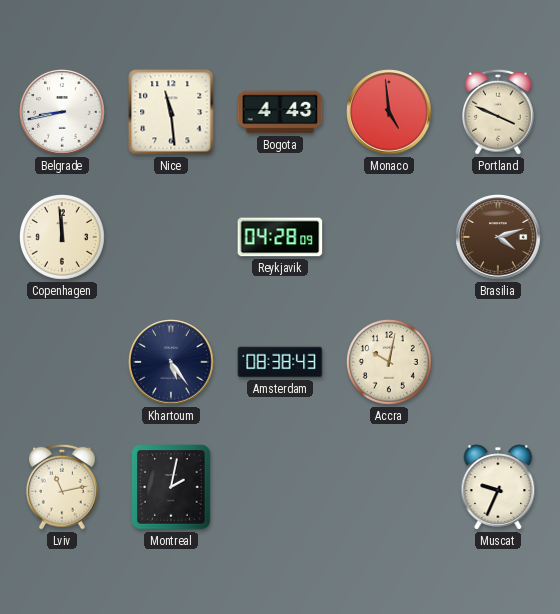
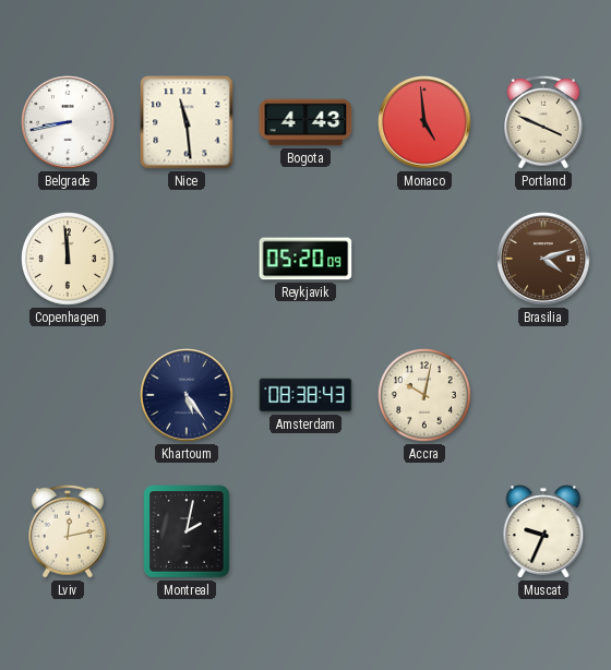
Reykjavik: 04:28 -> 05:20 (305, 259)
Lviv: 11:13 -> 12:13 (69, 531)
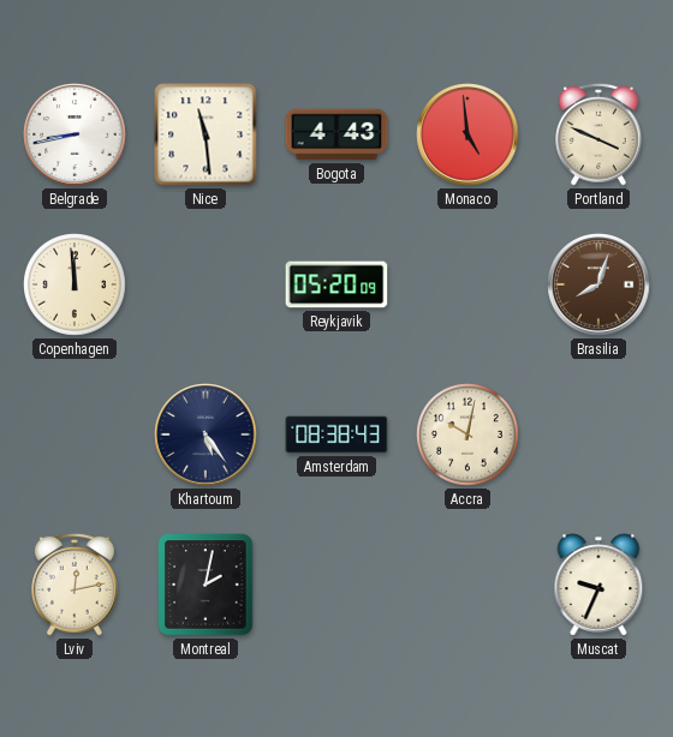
Brasilia: 4:12 -> 8:03 (598, 284)
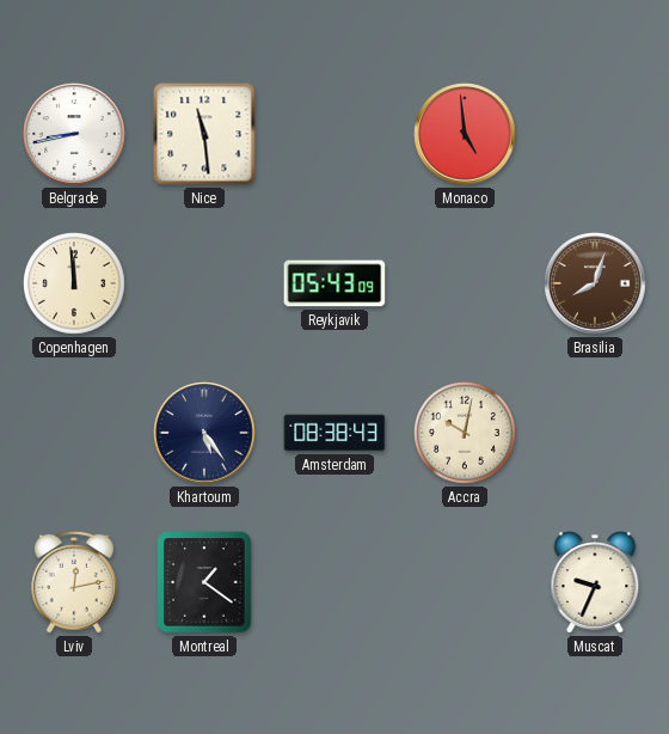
Bogota: 4:43 -> none (336, 134)
Portland: 3:49 -> none (600, 134)
Reykjavik: 05:20 -> 05:43 (334, 283)
Montreal: 2:02 -> 1:21 (204, 582)
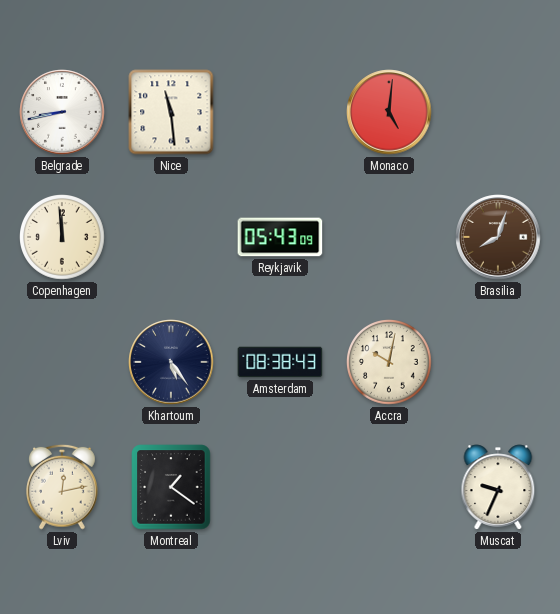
Monaco: 4:59 -> 5:01 (389, 112)
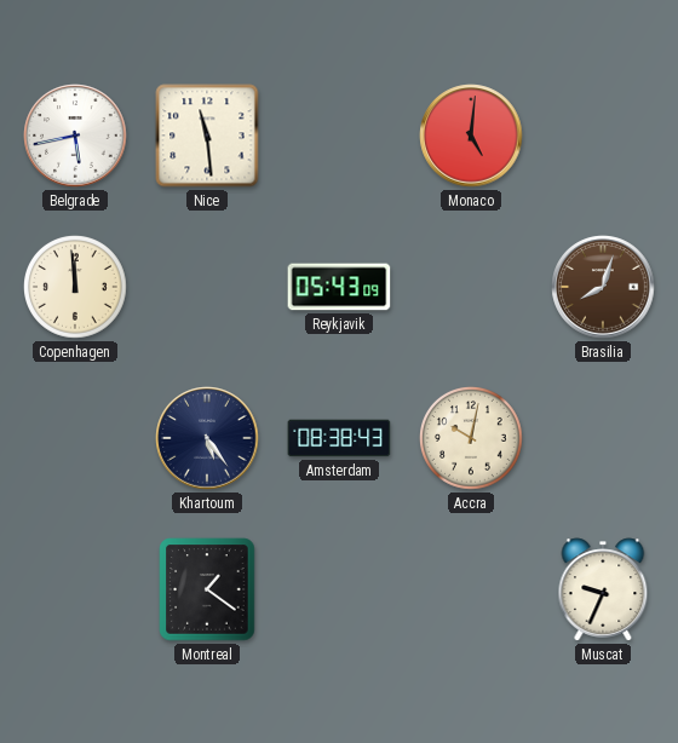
Belgrade: 8:43 -> 5:43 (75, 136)
Lviv: 12:13 -> none (63, 487)
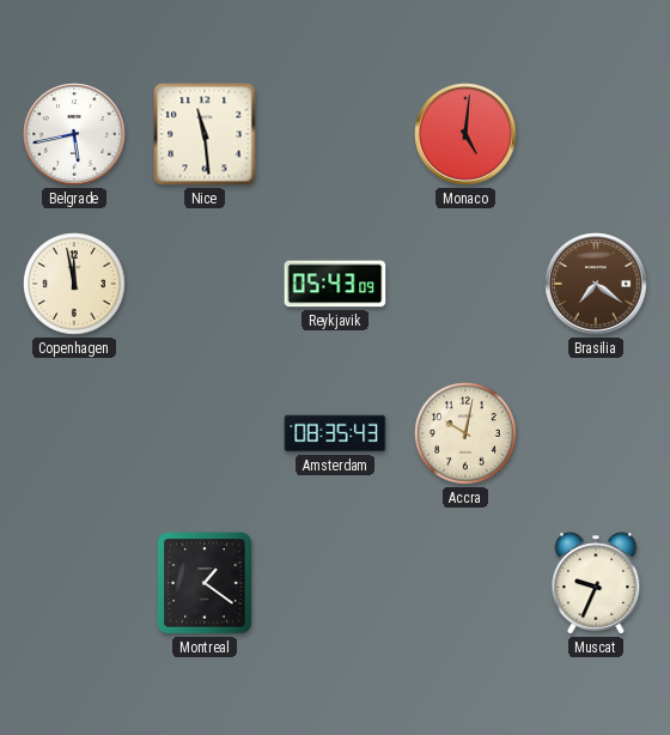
Copenhagen: 11:59 -> 11:58 (75, 285)
Brasilia: 8:03 -> 7:21 (596, 284)
Khartoum: 5:24 -> none (207, 438)
Amsterdam: 08:38 -> 08:35 (335, 433)
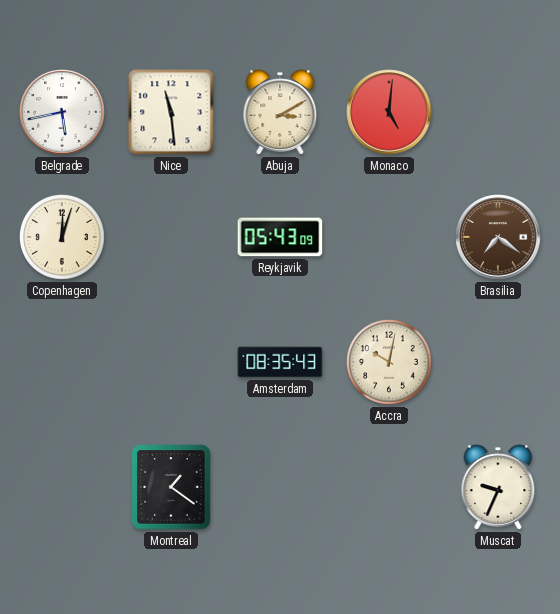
Abuja: none -> 3:10 (280, 112)
Copenhagen: 11:58 -> 12:03 (63, 238)
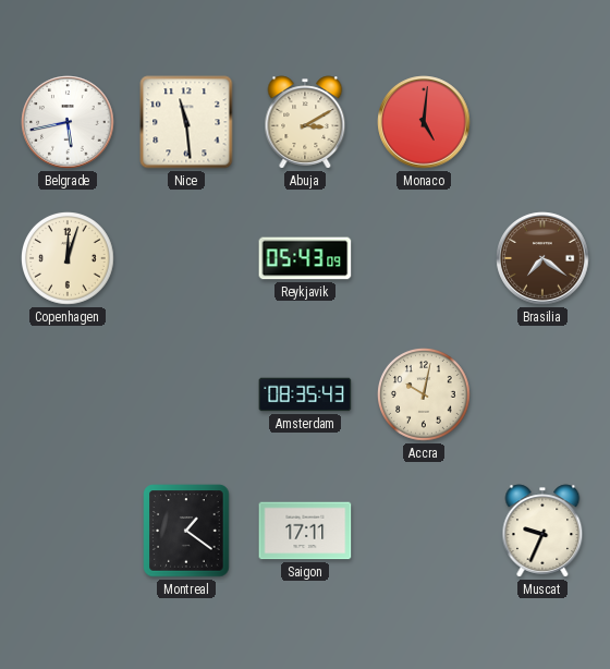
Saigon: none -> 17:11 (305, 531)
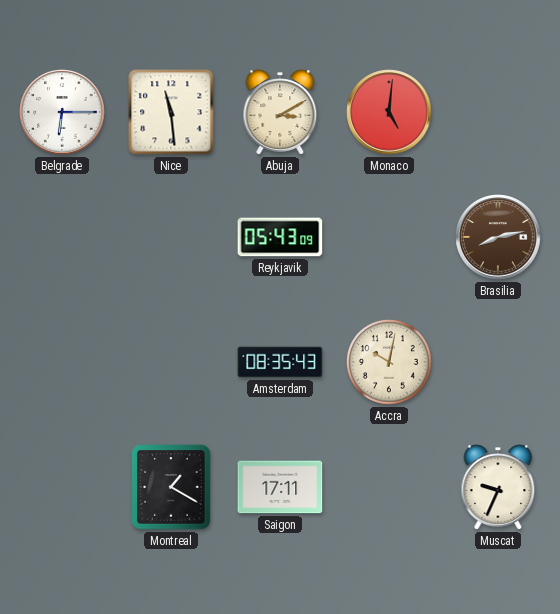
Belgrade: 5:43 -> 6:15 (62, 112)
Copenhagen: 12:03 -> none (69, 259)
Brasilia: 7:21 -> 8:13 (498, 237)
Montreal: 1:21 -> 1:20 (171, 487)
